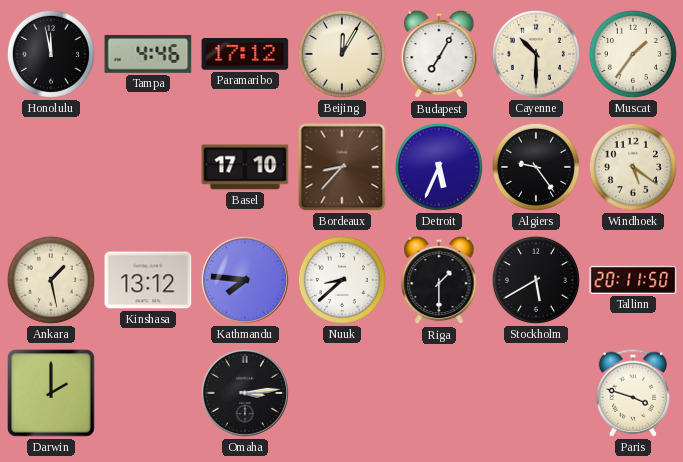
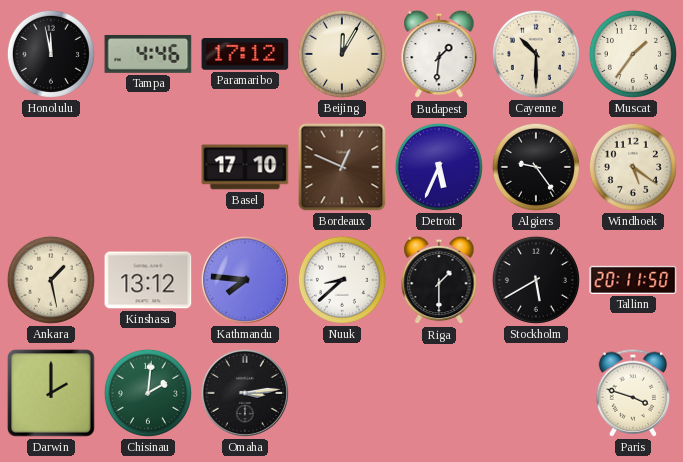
Budapest: 7:05 -> 1:31 (439, 54)
Bordeaux: 8:37 -> 12:49 (342, 167)
Chisinau: none -> 2:01 (148, 393)
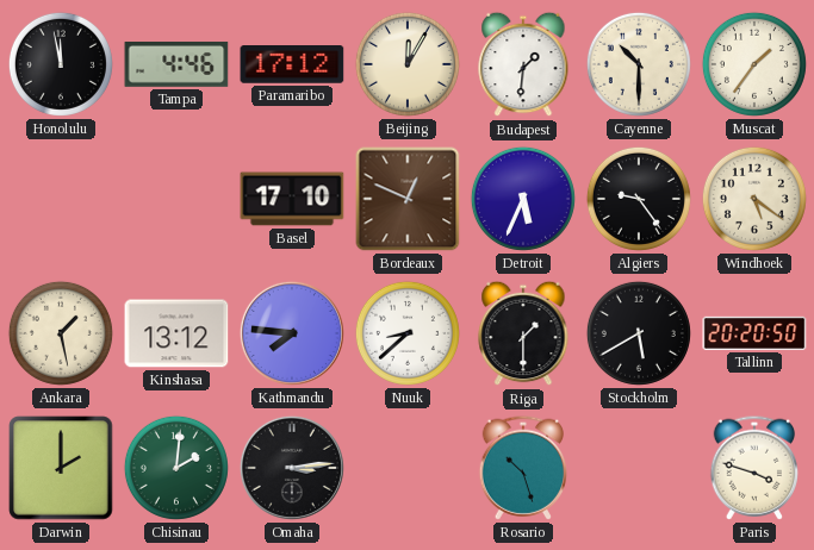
Tallinn: 20:11 -> 20:20 (754, 333)
Rosario: none -> 10:27 (522, 468)
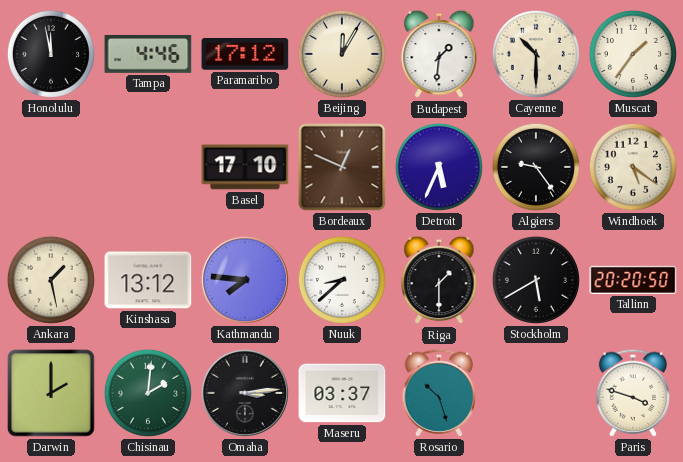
Maseru: none -> 03:37 (342, 393)
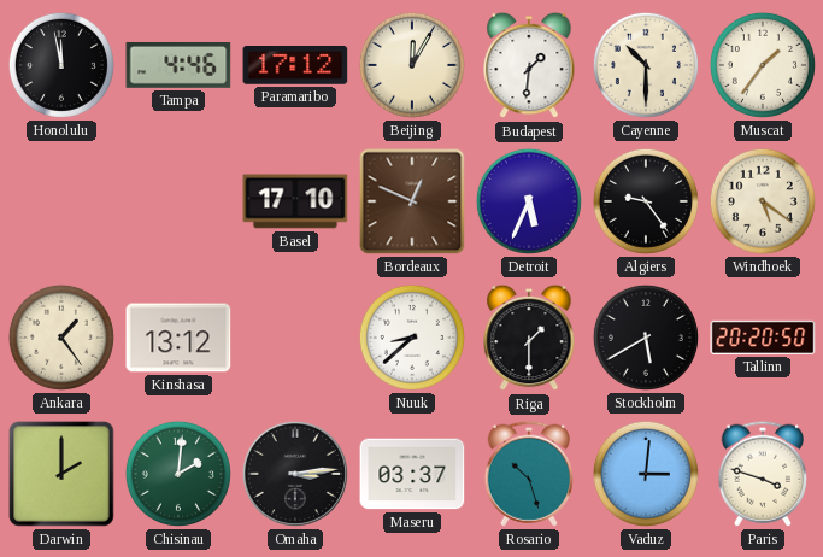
Ankara: 1:28 -> 1:24 (61, 338)
Kathmandu: 7:46 -> none (245, 280)
Vaduz: none -> 3:01 (646, 474)
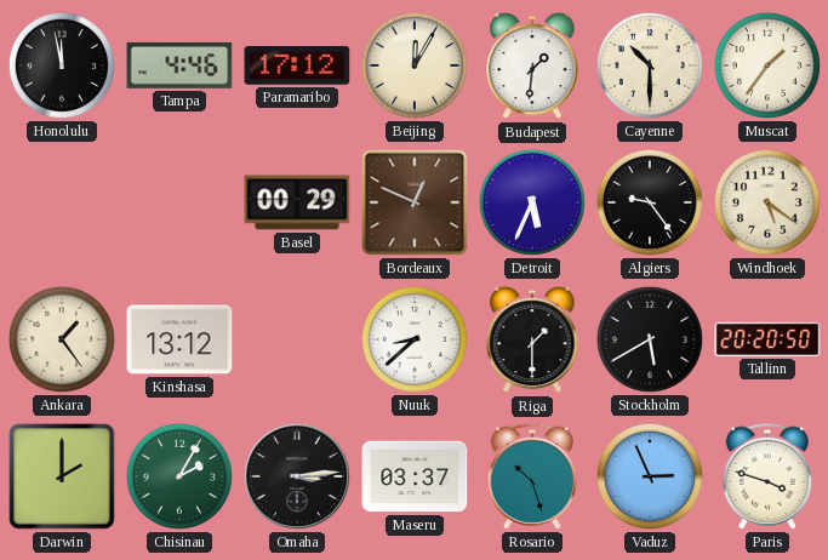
Basel: 17:10 -> 00:29 (297, 202)
Chisinau: 2:01 -> 2:05 (179, 476)
Vaduz: 3:01 -> 2:56 (650, 476)
